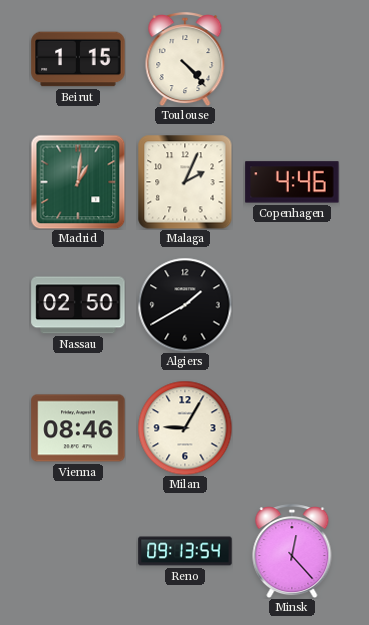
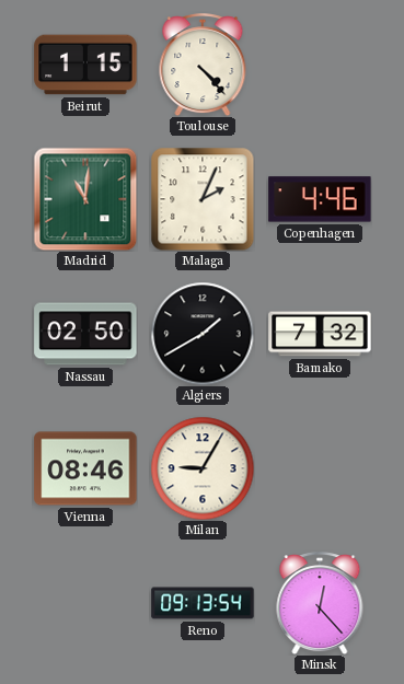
Madrid: 1:01 -> 11:01 (85, 199)
Bamako: none -> 7:32 (320, 334)
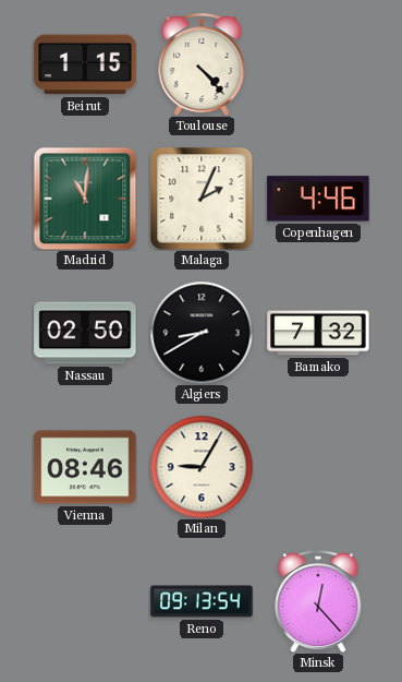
Algiers: 1:40 -> 8:40 (202, 333)
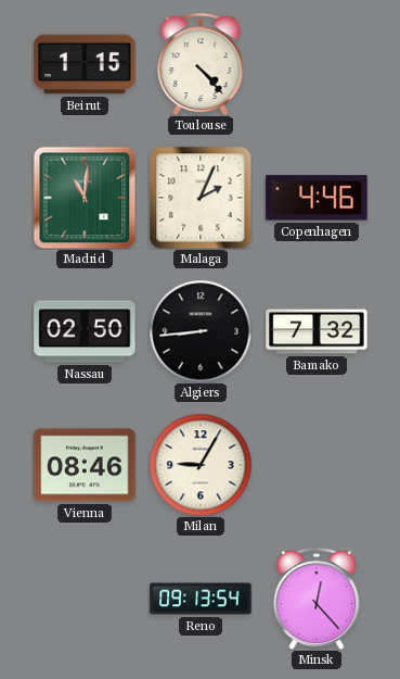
Algiers: 8:40 -> 8:44 (201, 331)
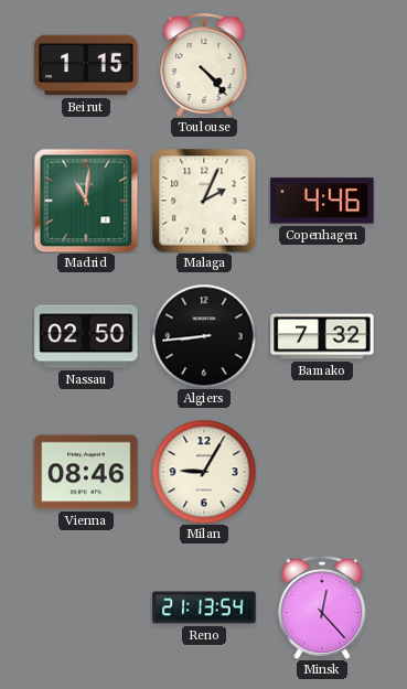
Reno: 09:13 -> 21:13 (204, 607)
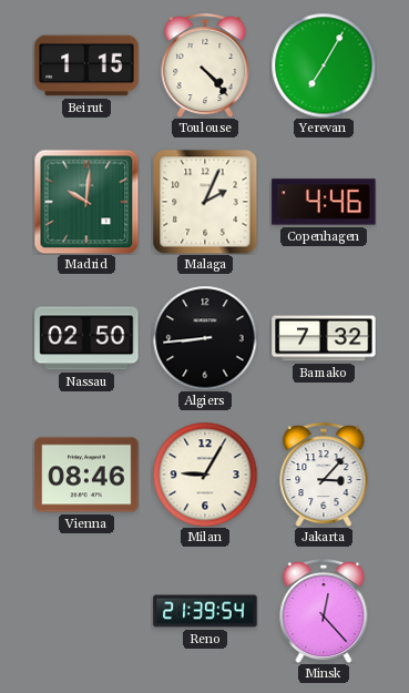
Yerevan: none -> 7:05 (324, 65)
Madrid: 11:01 -> 10:01 (86, 202)
Jakarta: none -> 3:07 (324, 475)
Reno: 21:13 -> 21:39 (205, 611)
